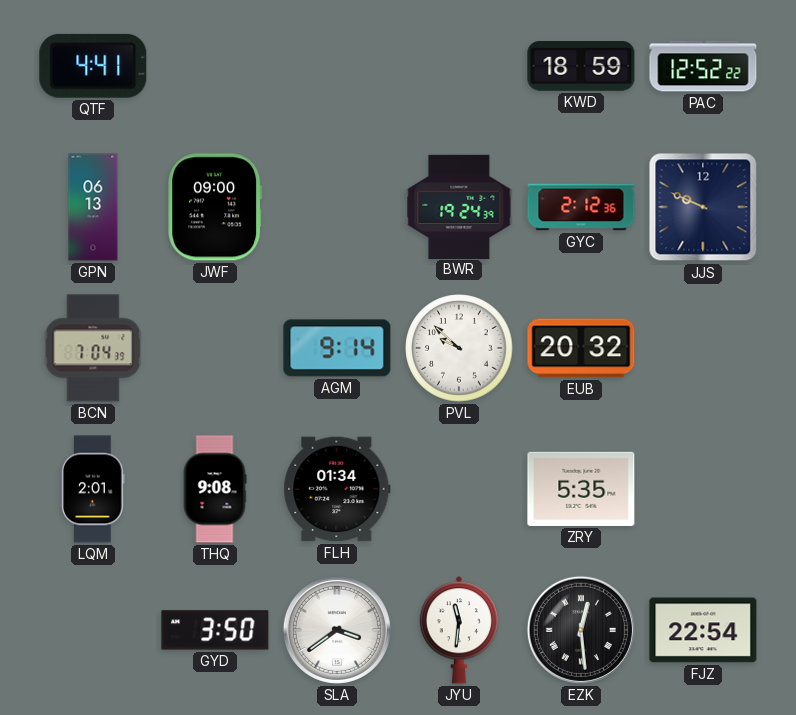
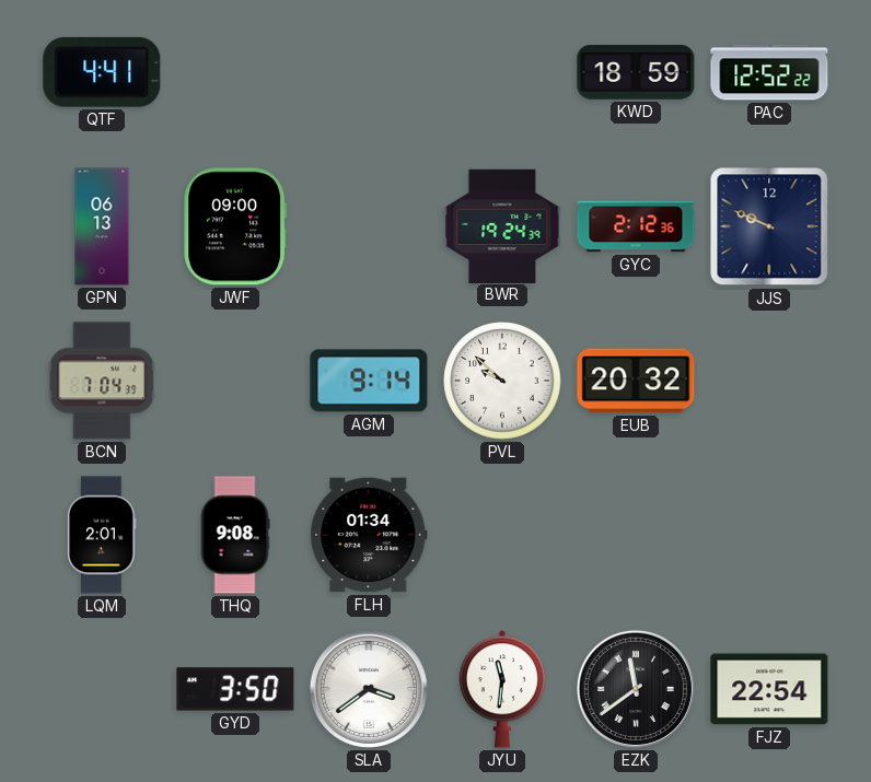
ZRY: 5:35 -> none (581, 489)
EZK: 12:29 -> 11:39 (636, 689)
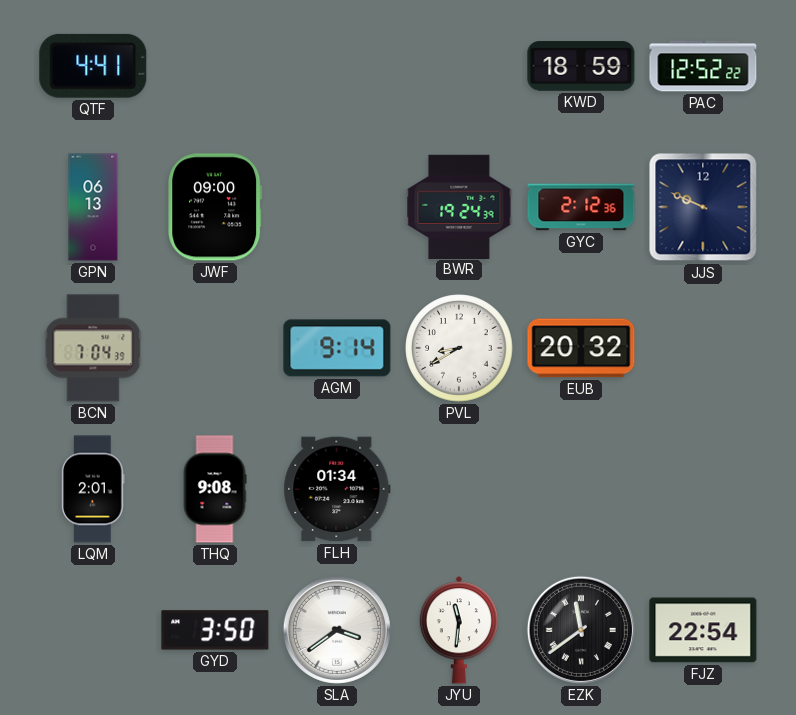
PVL: 9:52 -> 8:40 (459, 348)
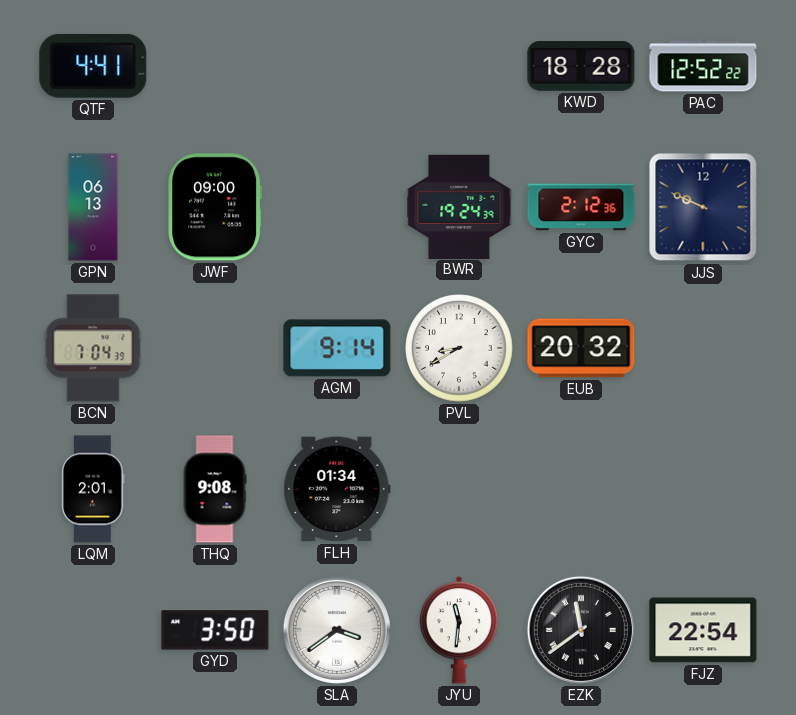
KWD: 18:59 -> 18:28 (581, 66)
